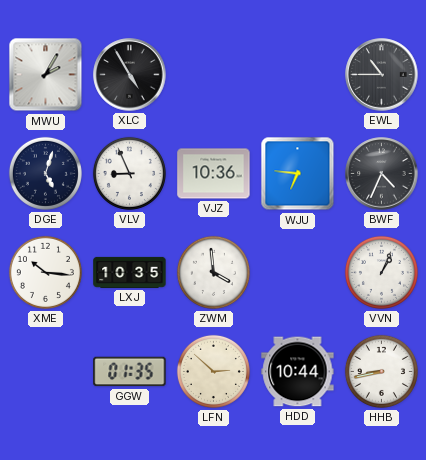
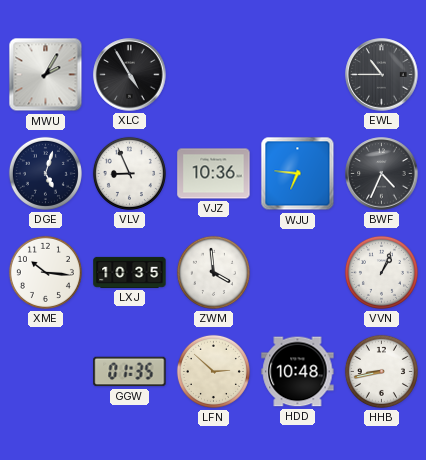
HDD: 10:44 -> 10:48 (298, 372)
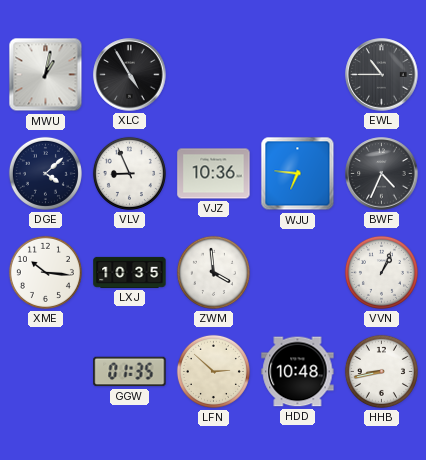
MWU: 2:05 -> 1:02 (46, 75)
DGE: 5:03 -> 4:08 (45, 173)
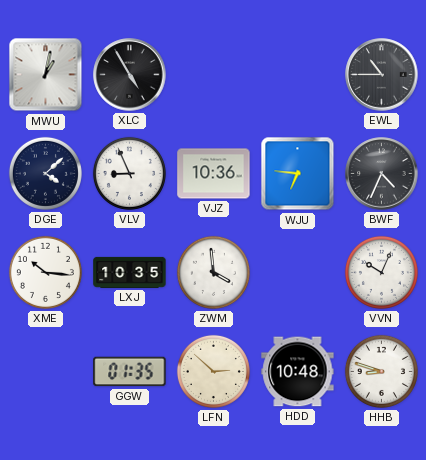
VVN: 1:04 -> 10:04 (381, 272)
HHB: 8:43 -> 8:48 (381, 371)
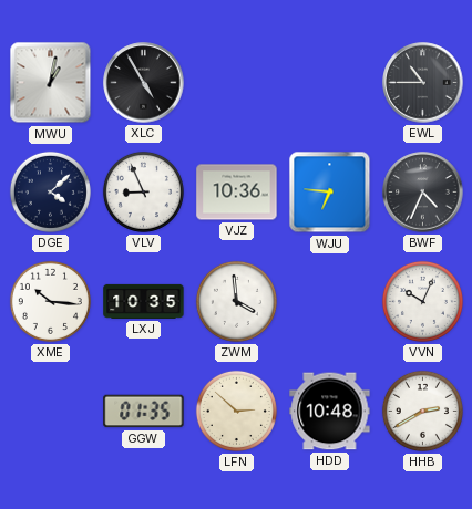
HHB: 8:48 -> 2:40 (422, 411)
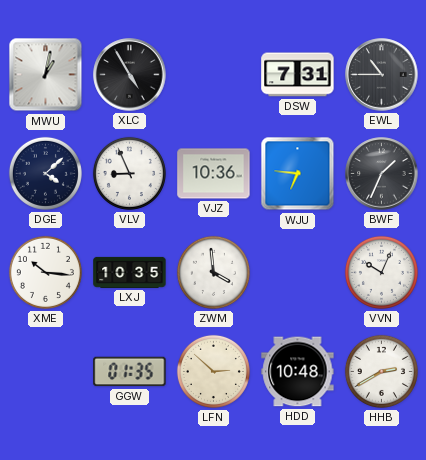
DSW: none -> 7:31 (298, 75)
BWF: 4:34 -> 1:34 (382, 174)
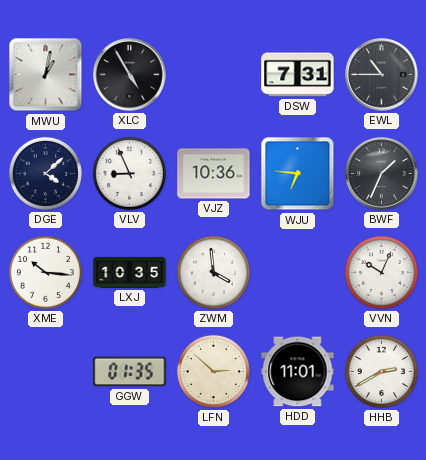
HDD: 10:48 -> 11:01 (298, 372)
